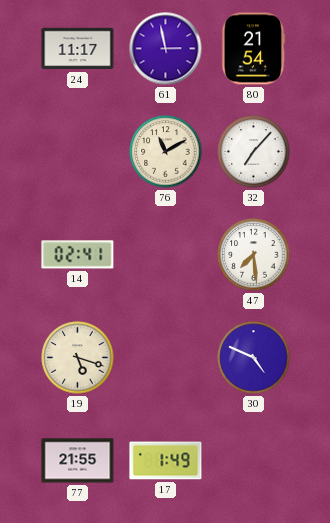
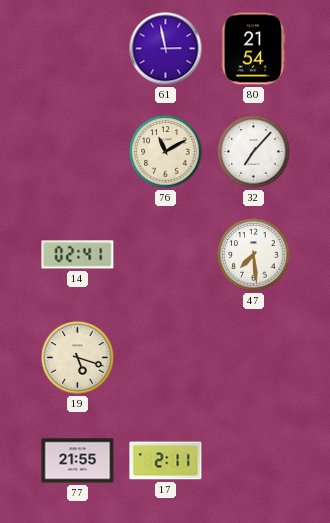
24: 11:17 -> none (78, 49)
30: 4:49 -> none (254, 358)
17: 1:49 -> 2:11 (166, 461)
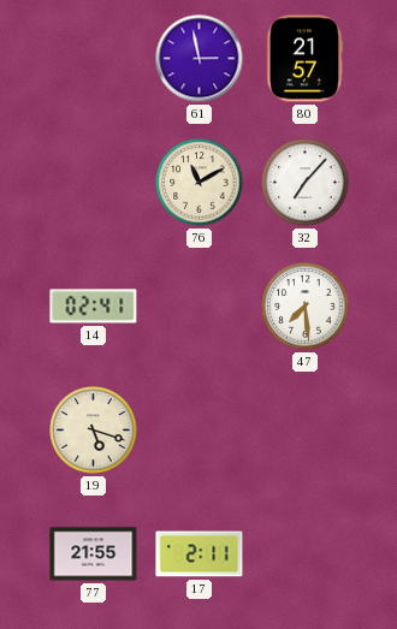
80: 21:54 -> 21:57 (304, 59)
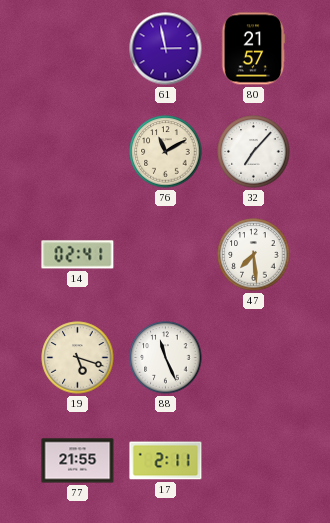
88: none -> 11:26 (166, 358)
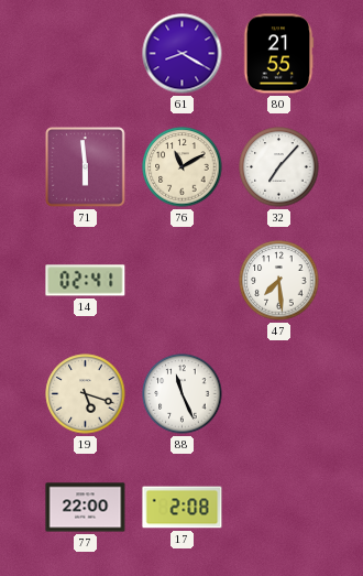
61: 2:58 -> 8:20 (183, 54)
80: 21:57 -> 21:55 (278, 54)
71: none -> 5:59 (86, 167)
77: 21:55 -> 22:00 (86, 508)
17: 2:11 -> 2:08 (183, 508)
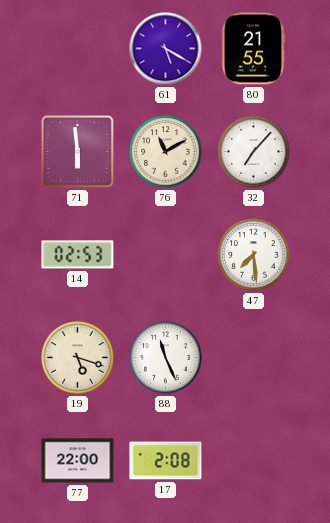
61: 8:20 -> 5:20 (166, 49)
14: 02:41 -> 02:53 (78, 255)
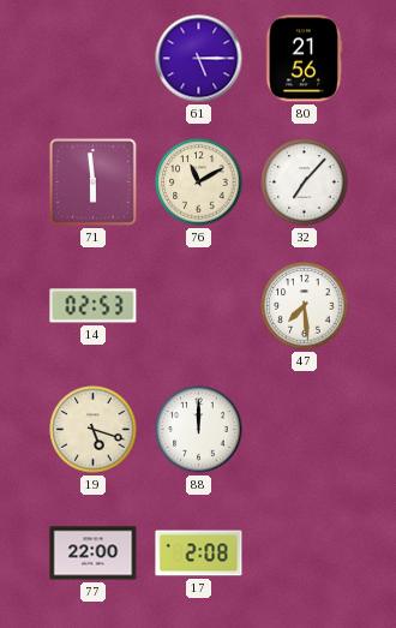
61: 5:20 -> 5:15 (199, 59)
80: 21:55 -> 21:56 (304, 59)
88: 11:26 -> 12:00 (199, 430)
